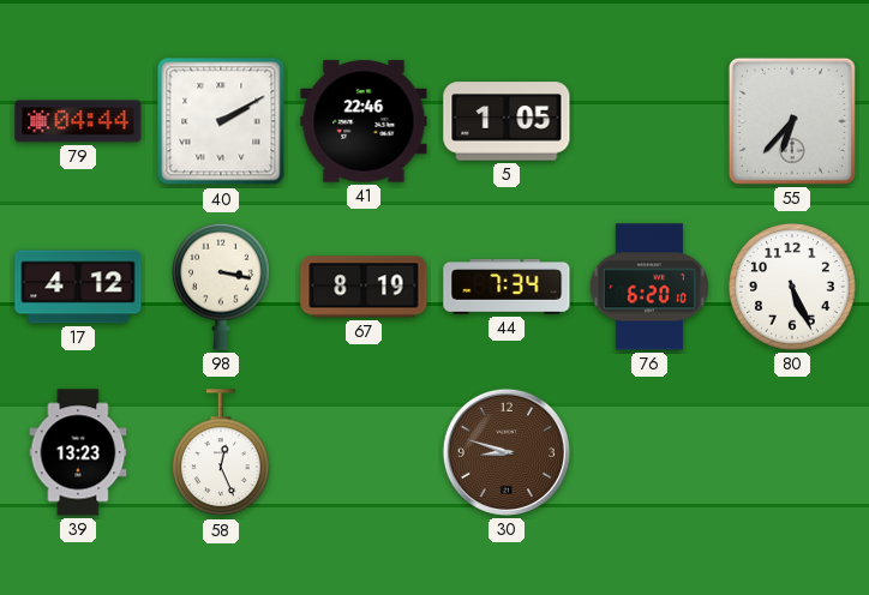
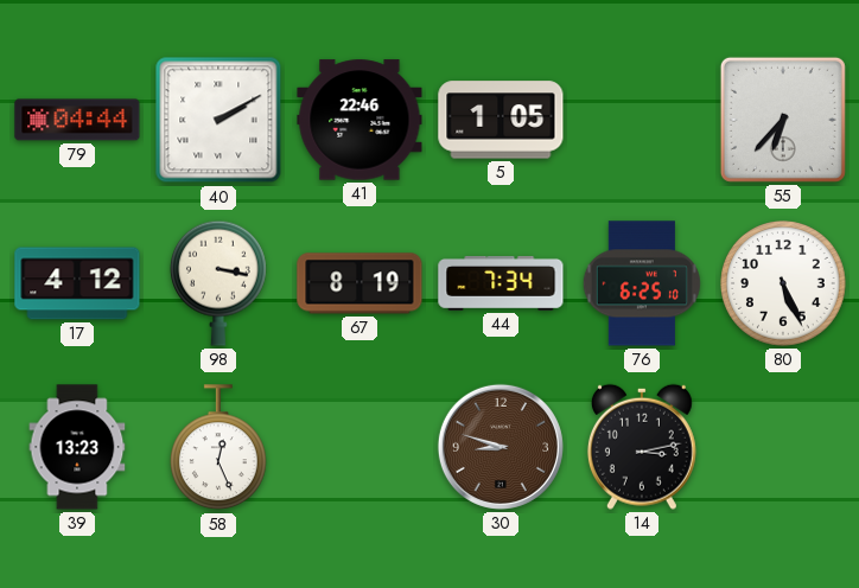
76: 6:20 -> 6:25 (642, 283)
14: none -> 3:13 (642, 447)
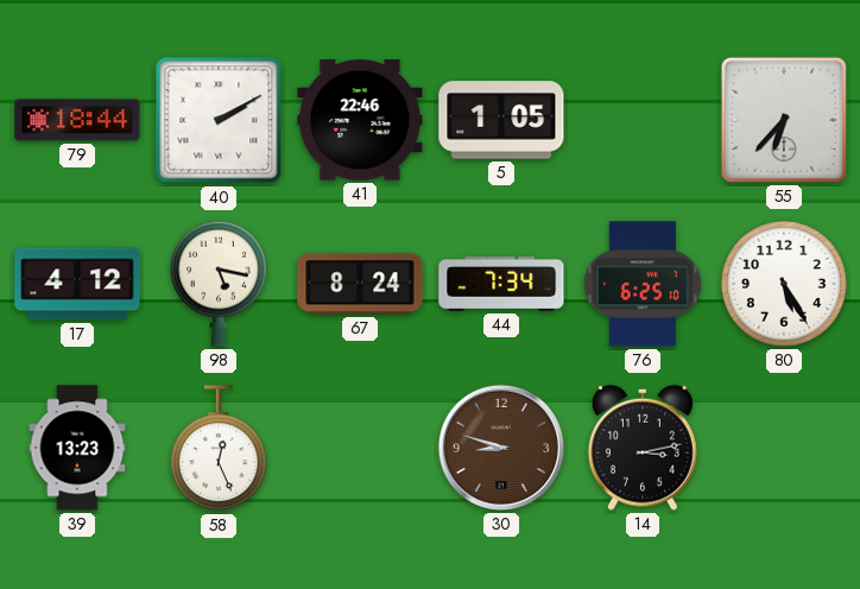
79: 04:44 -> 18:44 (77, 120)
98: 3:17 -> 5:17 (219, 284)
67: 8:19 -> 8:24 (360, 284)
80: 5:26 -> 5:25 (785, 285)
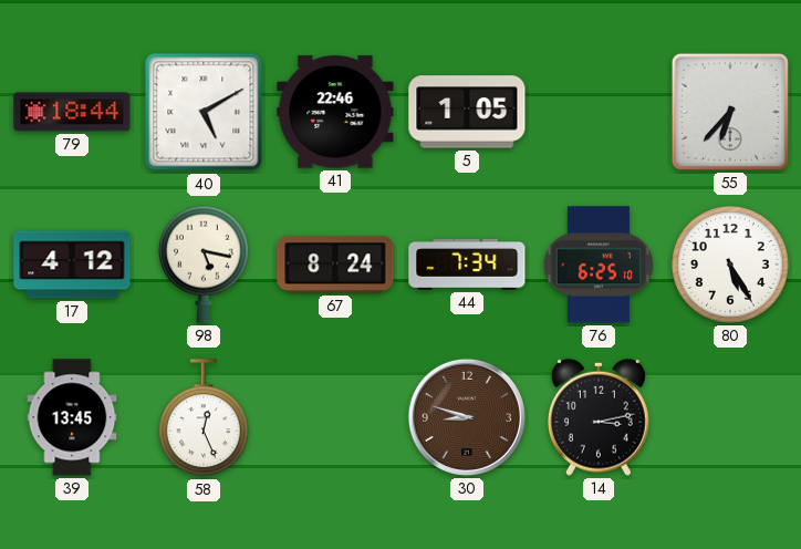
40: 2:10 -> 5:10 (204, 112)
39: 13:23 -> 13:45 (72, 417)
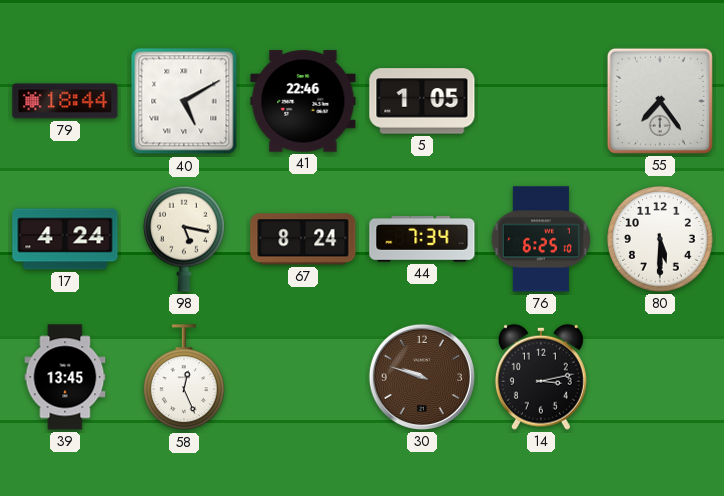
55: 6:37 -> 7:24 (660, 101)
17: 4:12 -> 4:24 (65, 239)
80: 5:25 -> 5:30 (661, 240)
30: 8:48 -> 9:48 (422, 377)
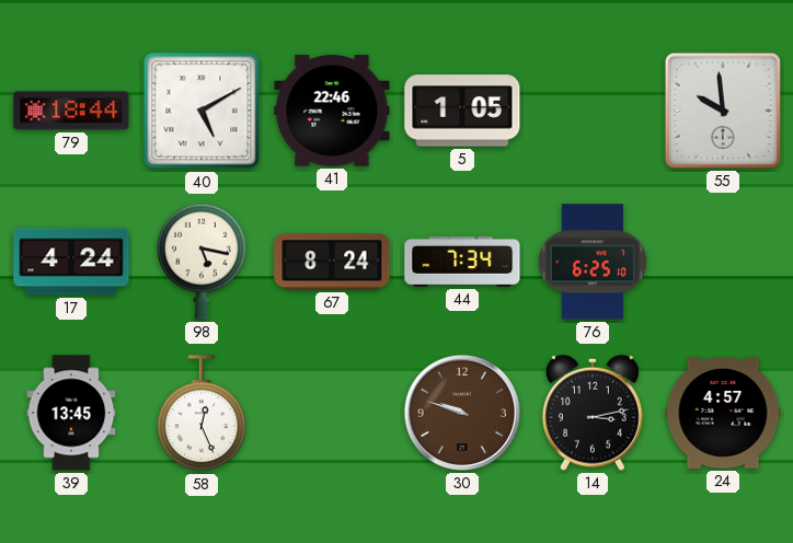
55: 7:24 -> 9:59 (723, 111)
80: 5:30 -> none (661, 240)
24: none -> 4:57 (723, 414)
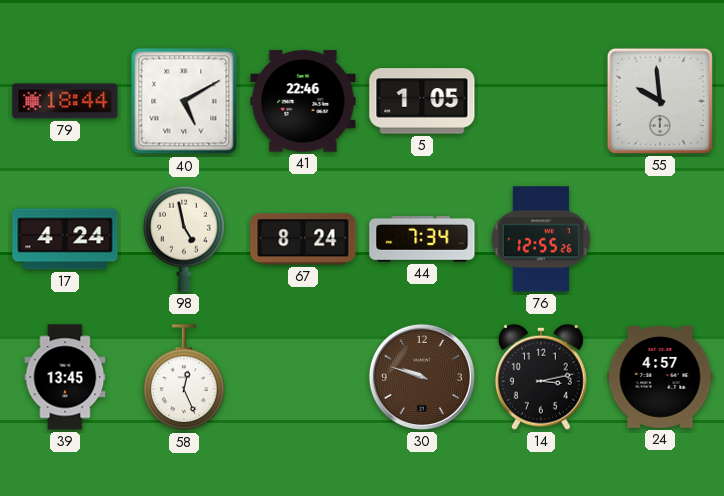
98: 5:17 -> 4:58 (184, 239)
76: 6:25 -> 12:55 (541, 239)
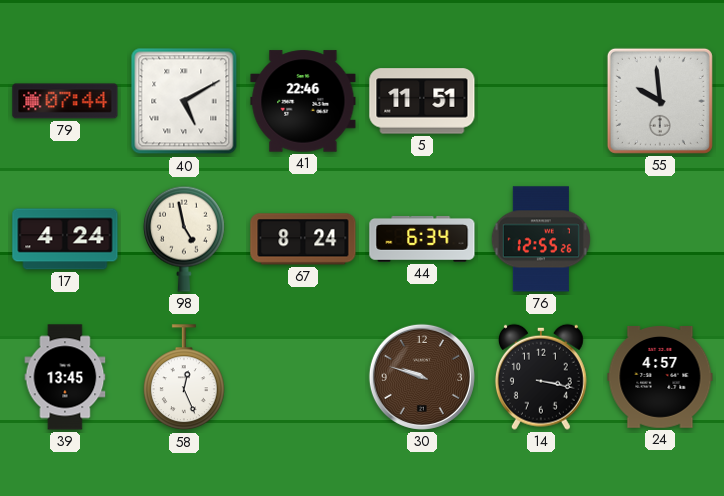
79: 18:44 -> 07:44 (65, 101)
5: 1:05 -> 11:51 (422, 101)
44: 7:34 -> 6:34 (422, 239)
14: 3:13 -> 3:17 (541, 377)
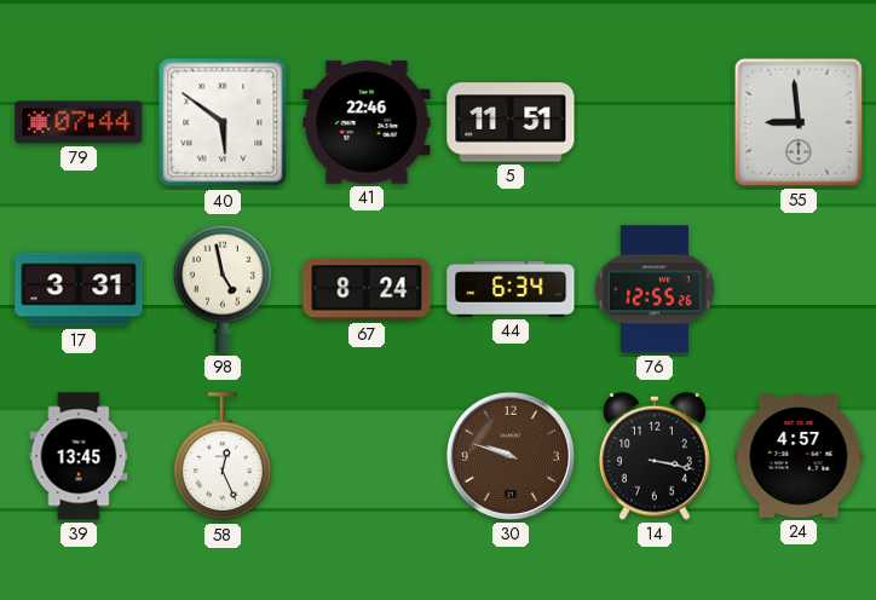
40: 5:10 -> 5:51 (223, 122)
55: 9:59 -> 8:59 (799, 122)
17: 4:24 -> 3:31 (79, 289)
